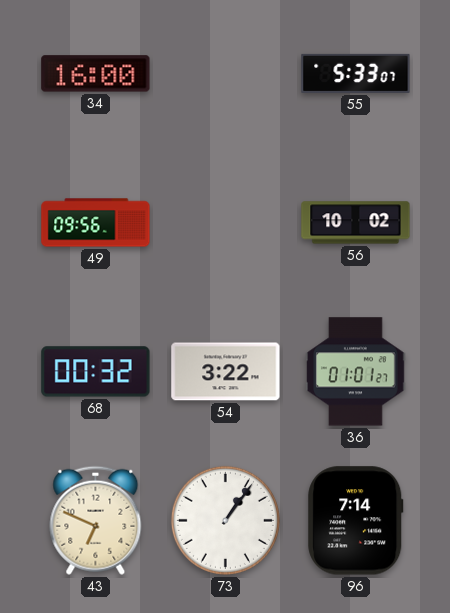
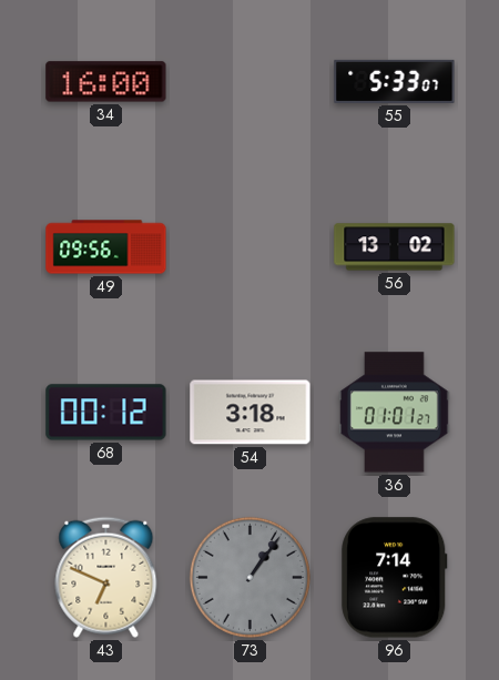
56: 10:02 -> 13:02 (395, 247)
68: 00:32 -> 00:12 (106, 413)
54: 3:22 -> 3:18 (251, 413)
73 dial: white -> grey (249, 577)
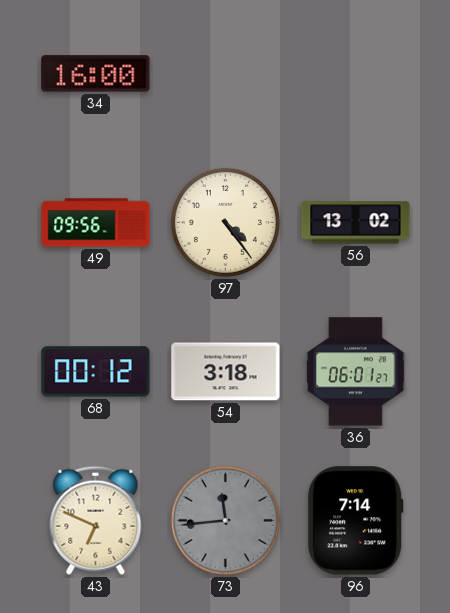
55: 5:33 -> none (395, 81)
97: none -> 4:24 (225, 222)
36: 01:01 -> 06:01 (356, 372)
73: 1:06 -> 11:44 (225, 520)
